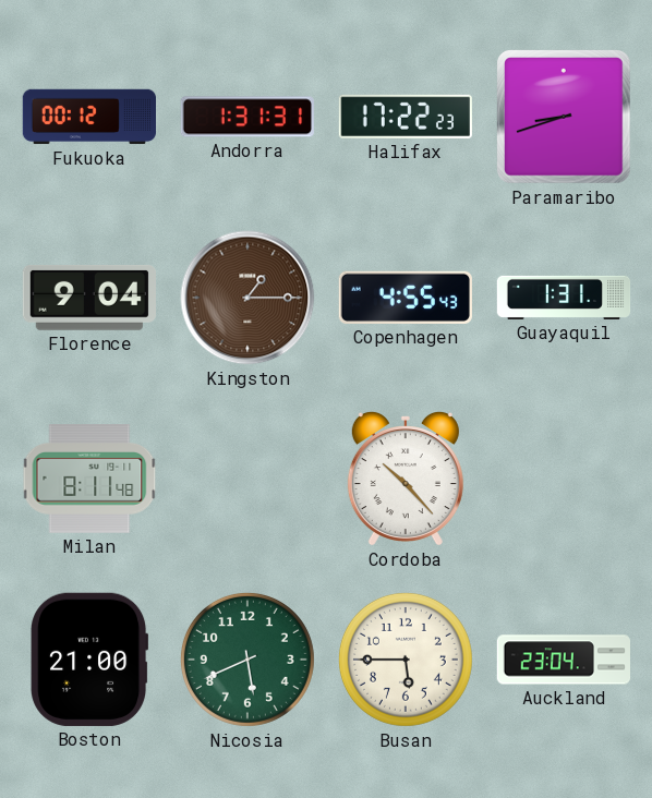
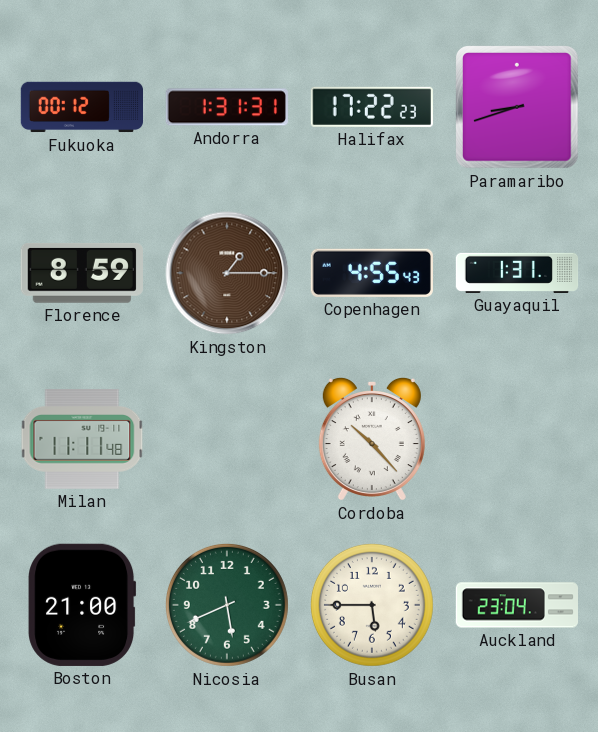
Florence: 9:04 -> 8:59 (82, 274)
Milan: 8:11 -> 11:11 (82, 439)
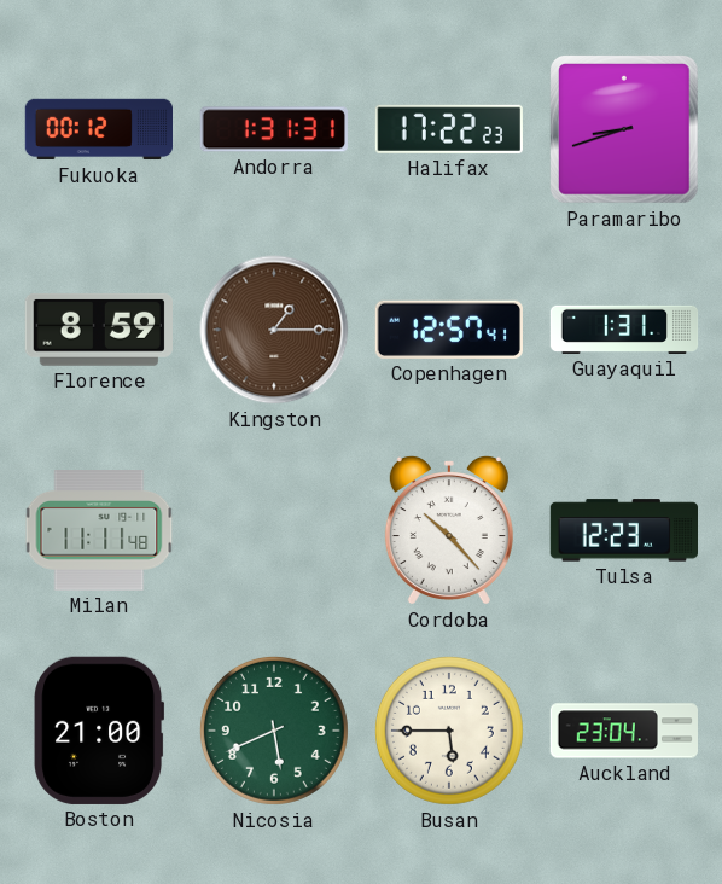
Copenhagen: 4:55 -> 12:57 (449, 330)
Tulsa: none -> 12:23 (623, 530)
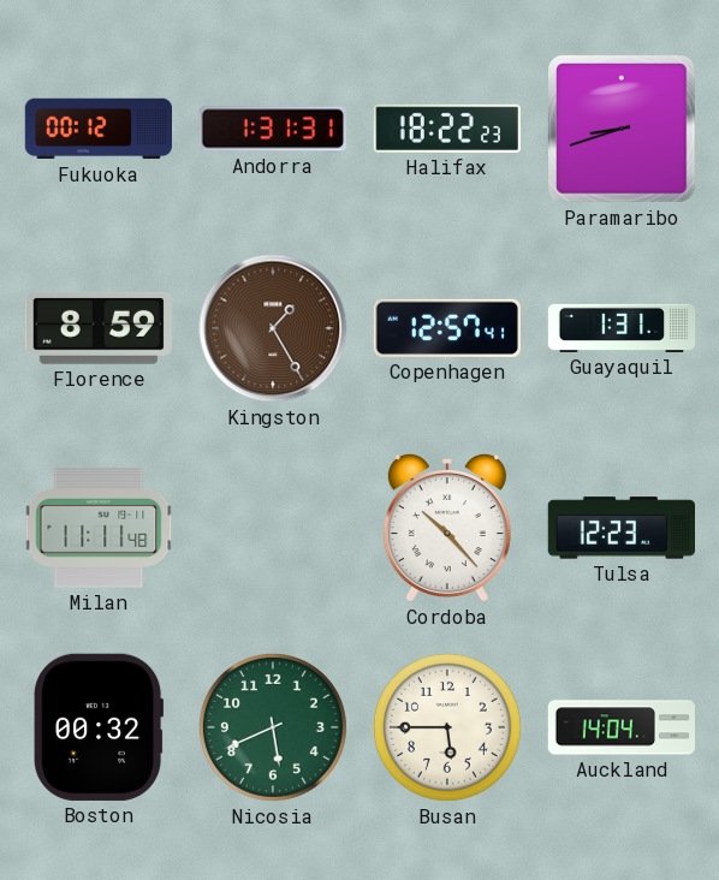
Halifax: 17:22 -> 18:22 (447, 129)
Kingston: 1:15 -> 1:25 (273, 328)
Boston: 21:00 -> 00:32 (99, 727)
Auckland: 23:04 -> 14:04 (620, 727)
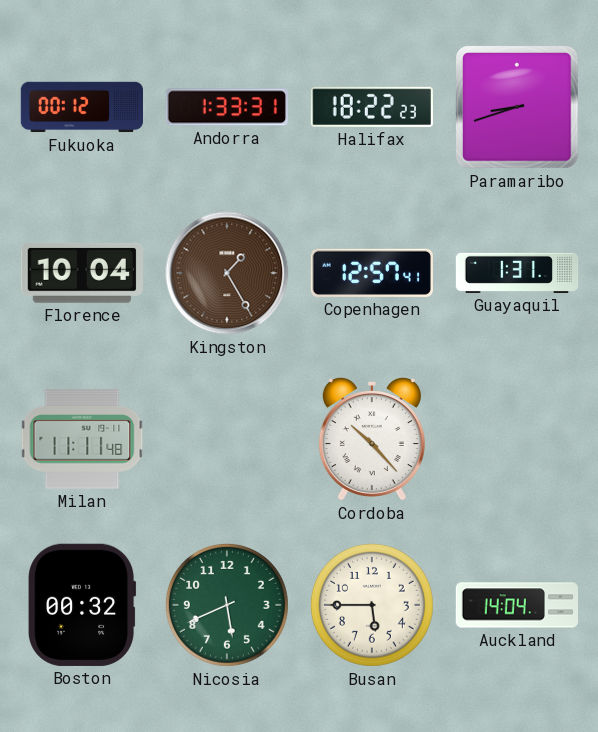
Andorra: 1:31 -> 1:33 (227, 107)
Florence: 8:59 -> 10:04 (82, 274)
Tulsa: 12:23 -> none (620, 528)
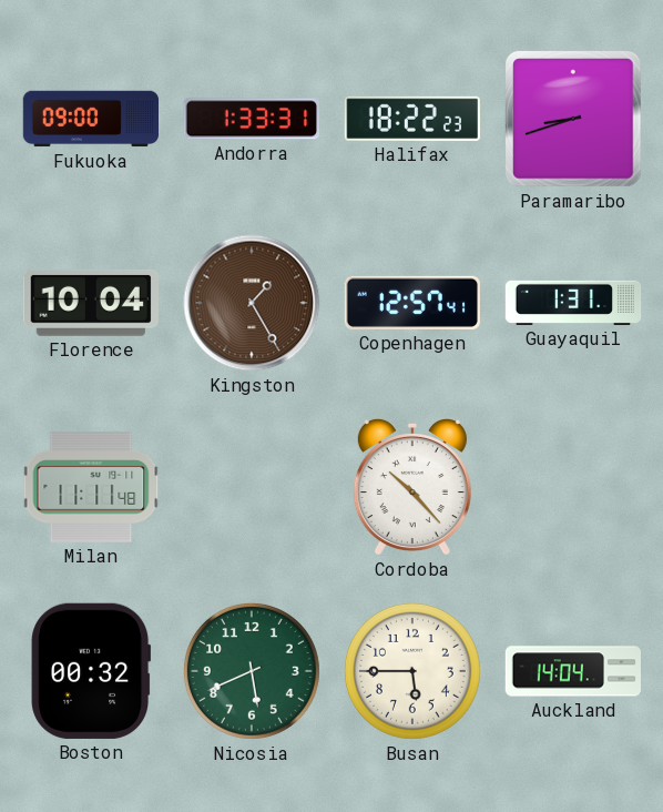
Fukuoka: 00:12 -> 09:00 (90, 119)
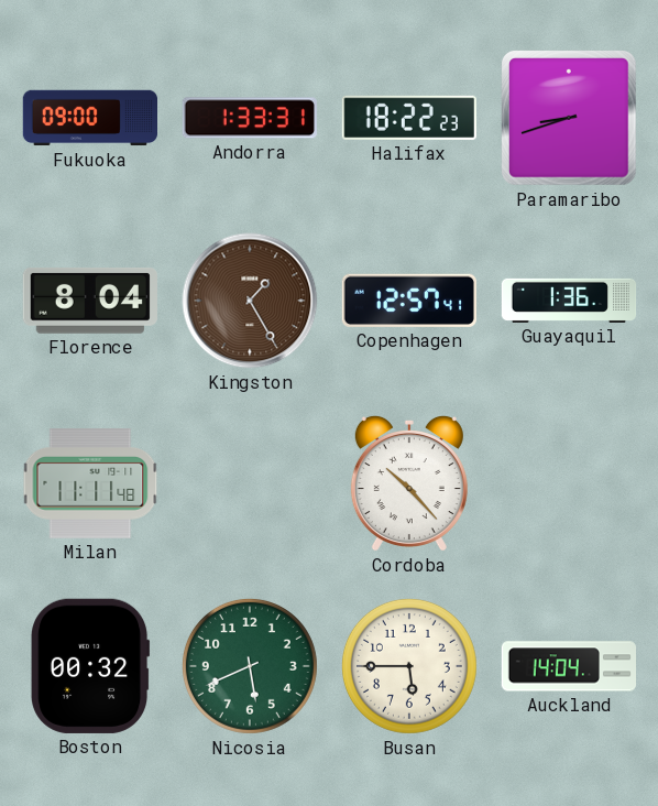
Florence: 10:04 -> 8:04 (90, 302)
Guayaquil: 1:31 -> 1:36 (569, 301)
